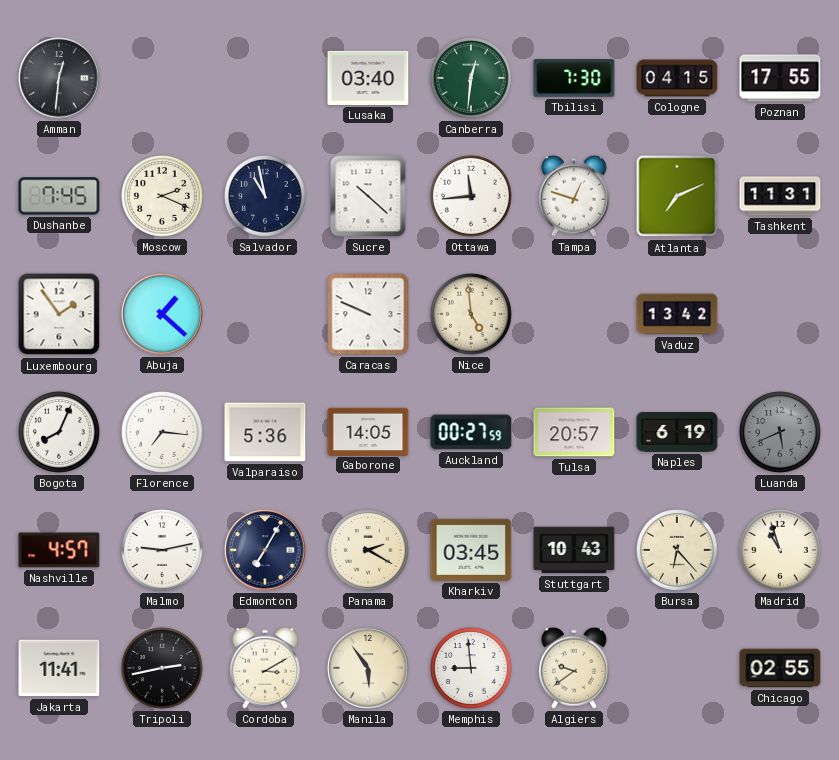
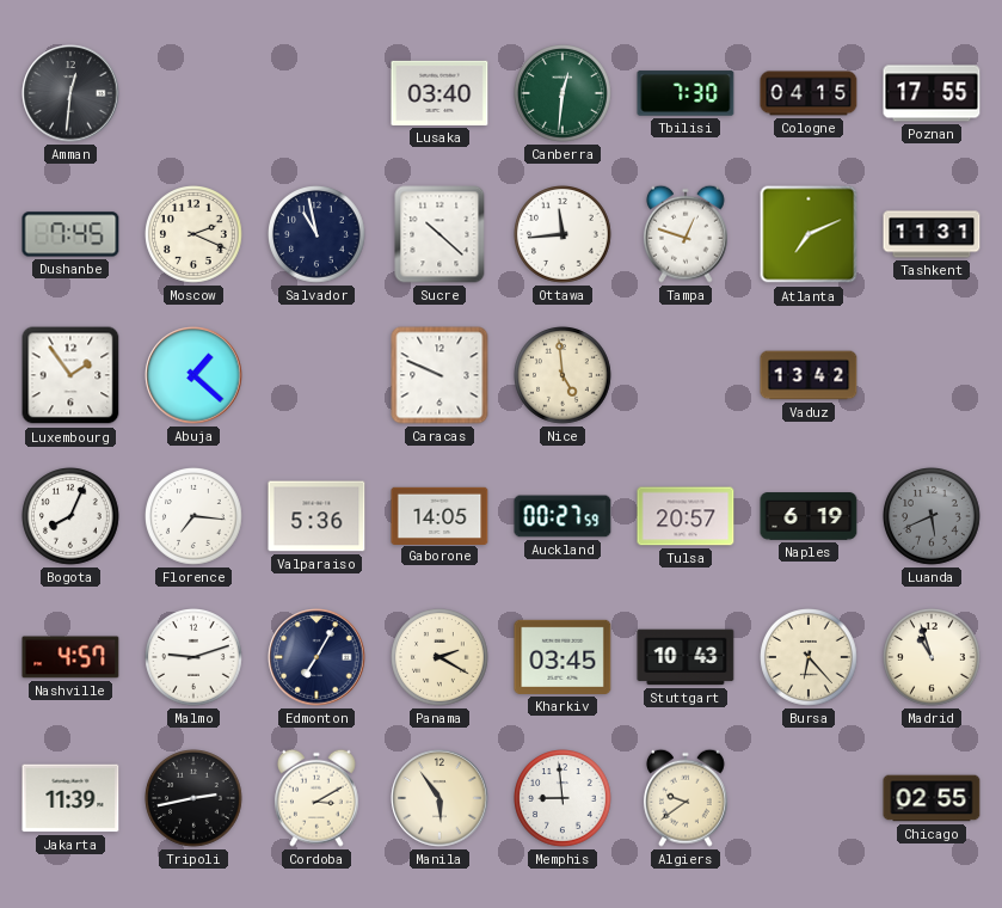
Malmo: 9:13 -> 9:12 (195, 658)
Jakarta: 11:41 -> 11:39 (70, 798)
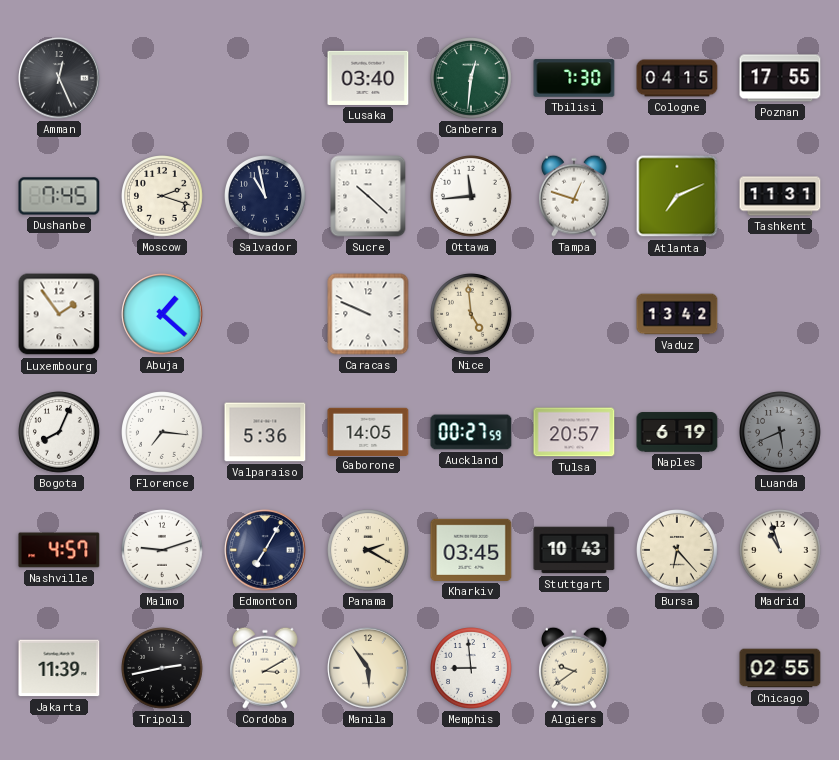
Amman: 12:31 -> 12:26 (59, 78)
Moscow: 2:19 -> 2:18 (163, 197)
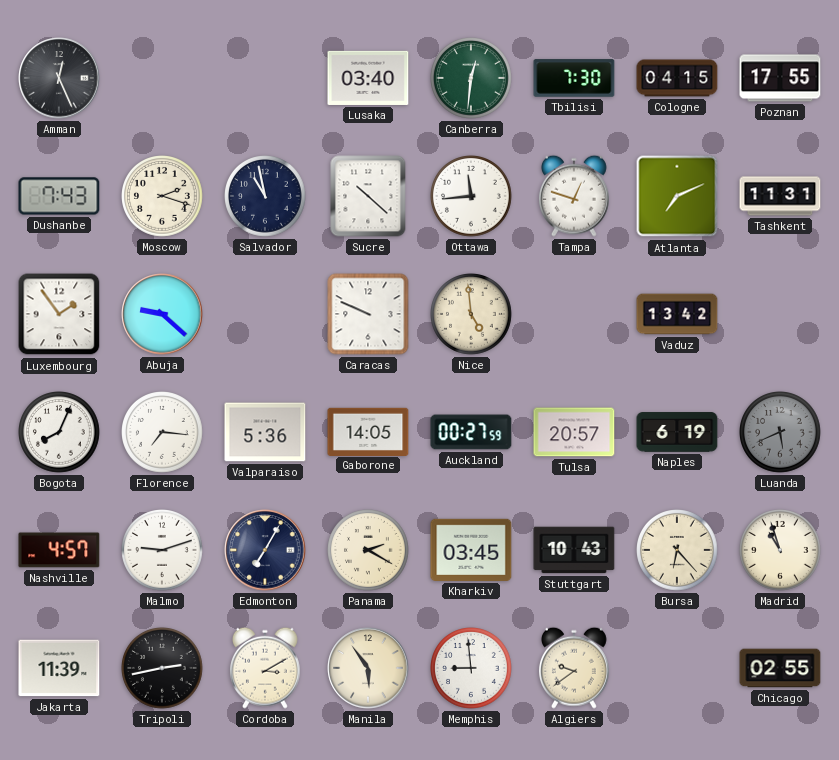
Dushanbe: 7:45 -> 7:43 (59, 196)
Abuja: 1:22 -> 9:22 (162, 314)
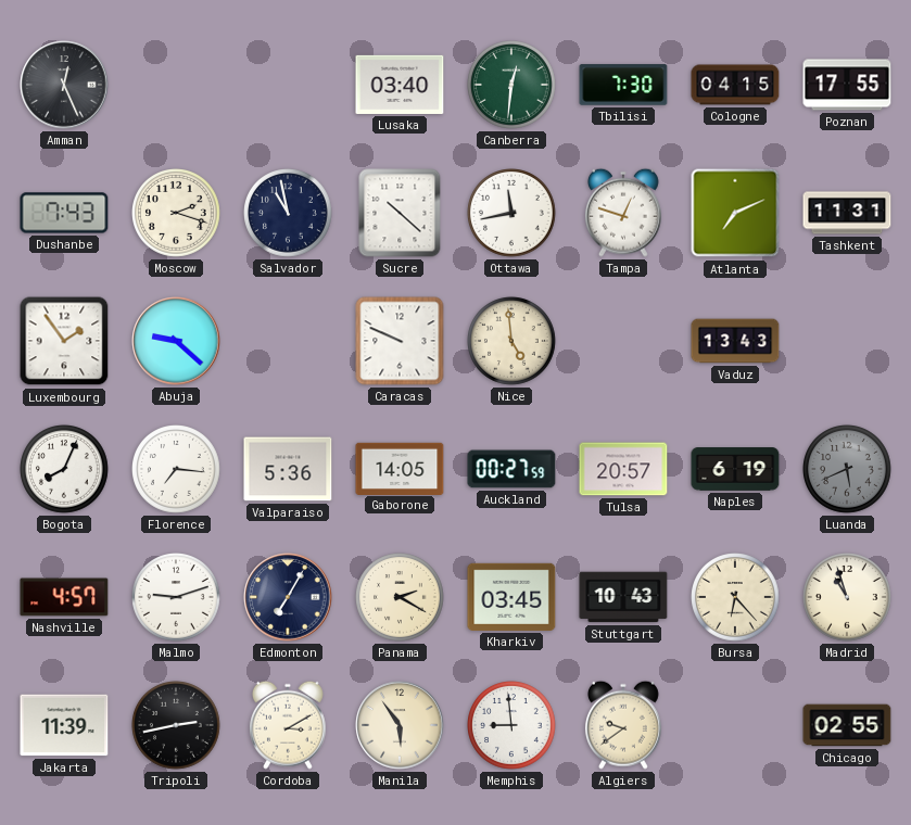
Ottawa: 11:44 -> 11:43 (513, 214)
Vaduz: 13:42 -> 13:43 (735, 341)
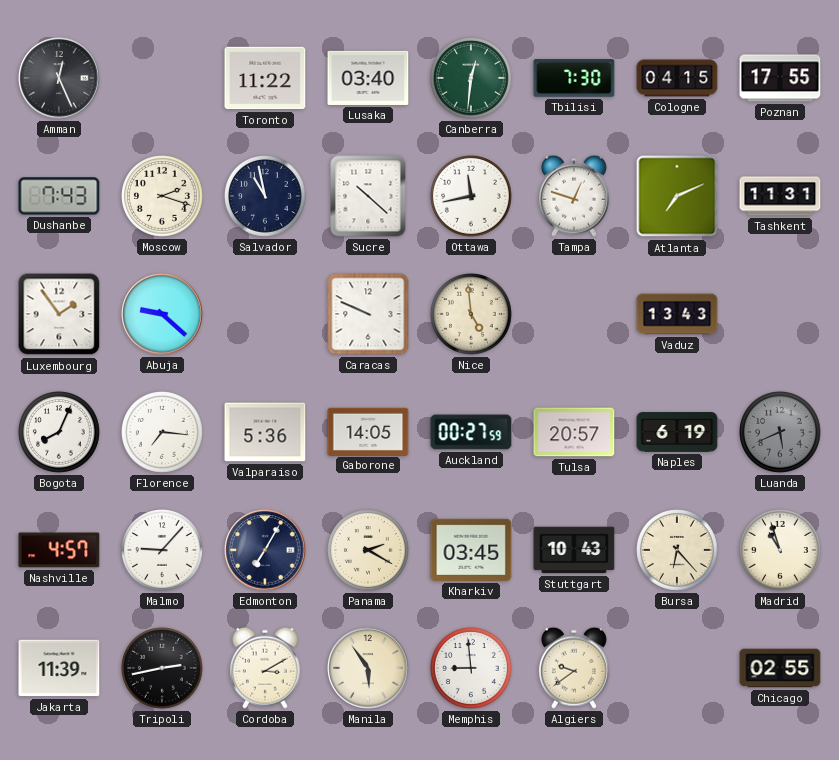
Toronto: none -> 11:22 (265, 78)
Malmo: 9:12 -> 9:07 (163, 551)
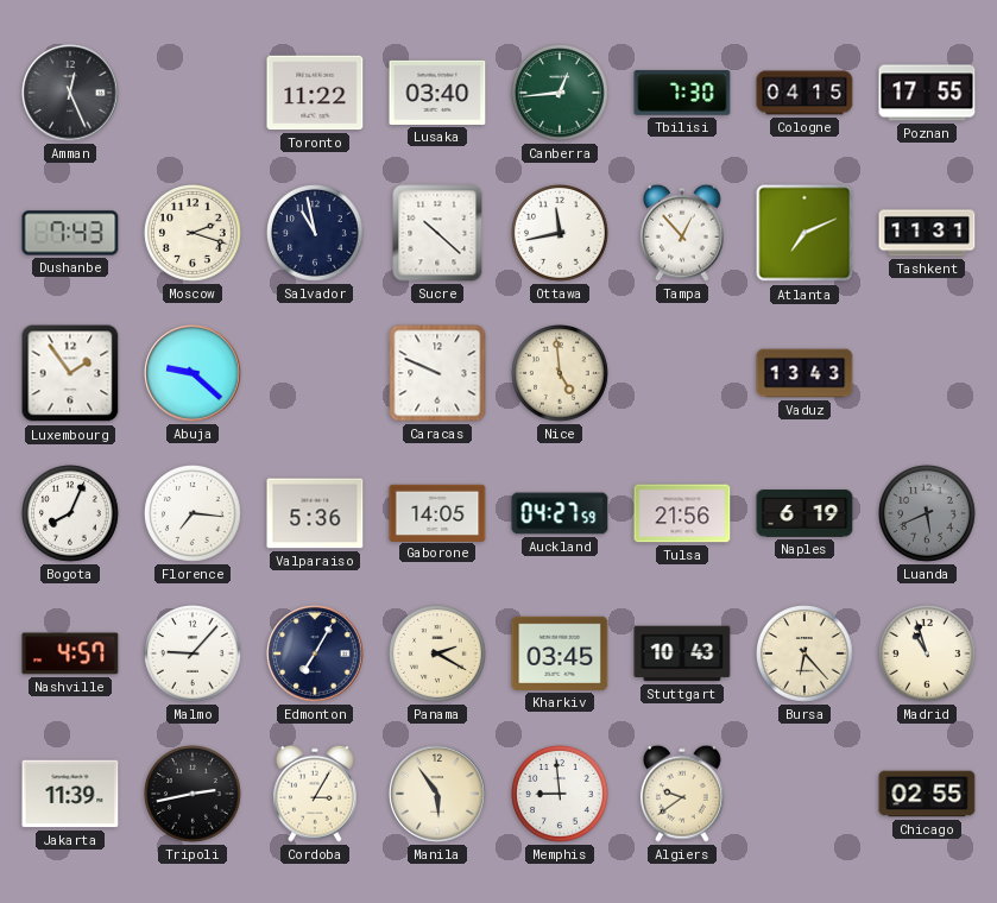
Canberra: 12:31 -> 12:44 (561, 94)
Tampa: 12:48 -> 12:53 (682, 233)
Auckland: 00:27 -> 04:27 (560, 513)
Tulsa: 20:57 -> 21:56 (682, 513)
Cordoba: 3:10 -> 3:05 (315, 794)
